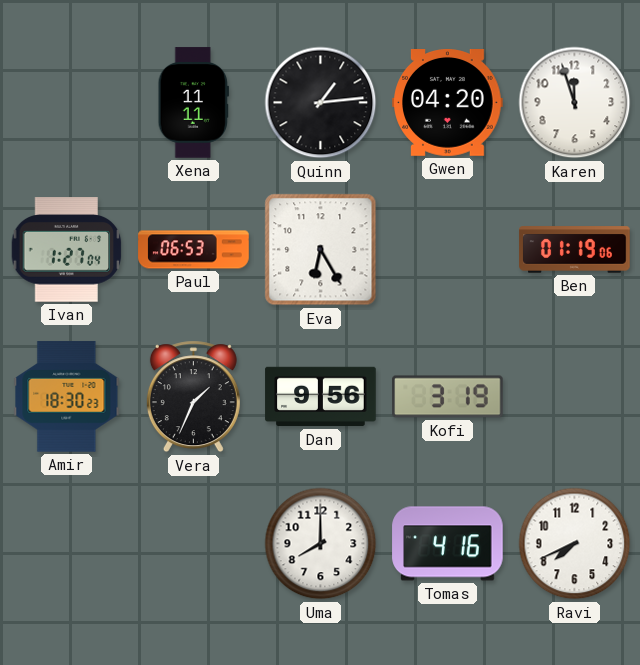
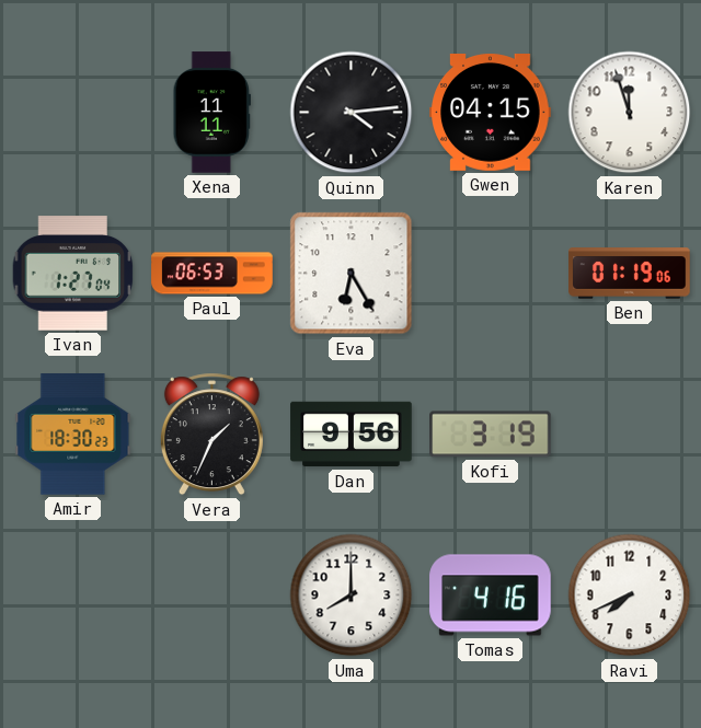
Quinn: 1:14 -> 4:14 (352, 113)
Gwen: 04:20 -> 04:15 (491, 113)
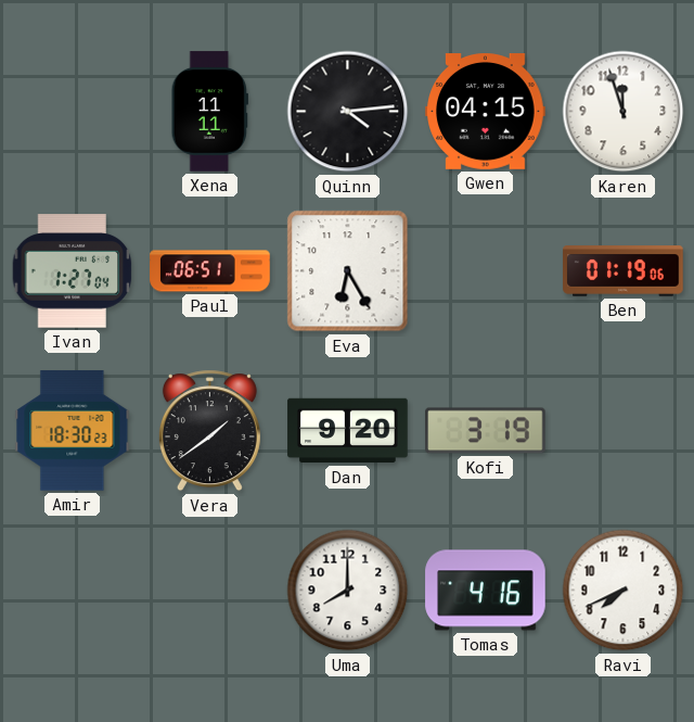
Paul: 06:53 -> 06:51 (210, 271)
Vera: 1:34 -> 1:39 (209, 431)
Dan: 9:56 -> 9:20 (348, 431)
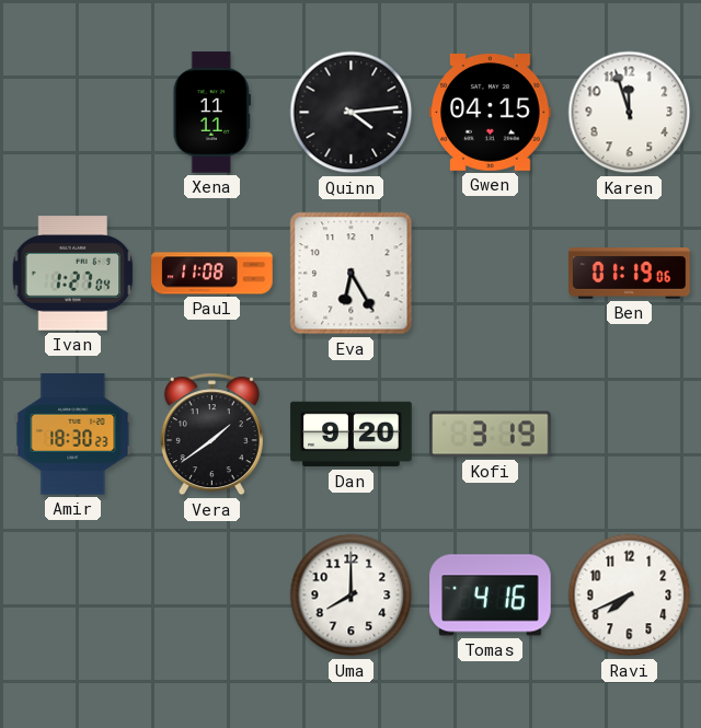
Paul: 06:51 -> 11:08 (212, 274)
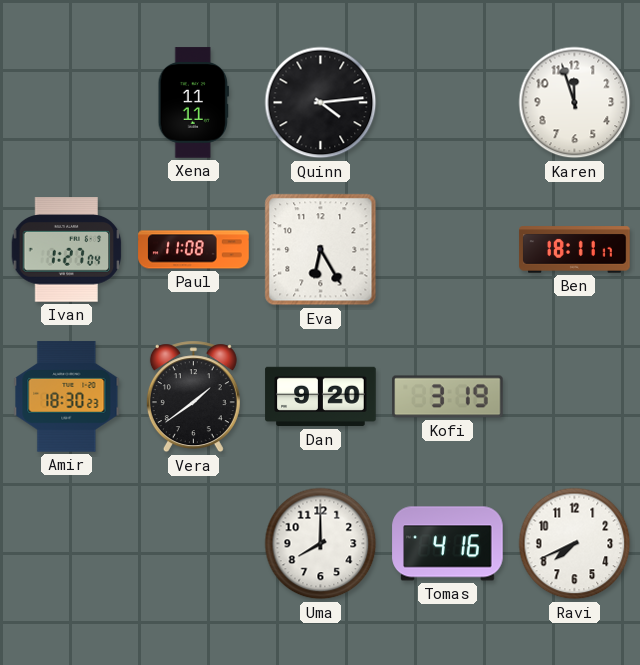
Gwen: 04:15 -> none (491, 113)
Ben: 01:19 -> 18:11 (575, 250)
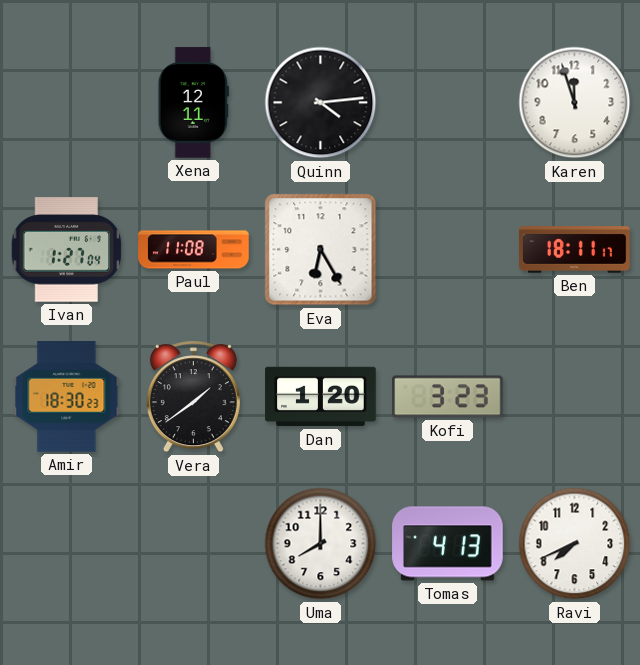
Xena: 11:11 -> 12:11 (193, 103)
Dan: 9:20 -> 1:20 (321, 397)
Kofi: 3:19 -> 3:23 (448, 397)
Tomas: 4:16 -> 4:13 (448, 544)
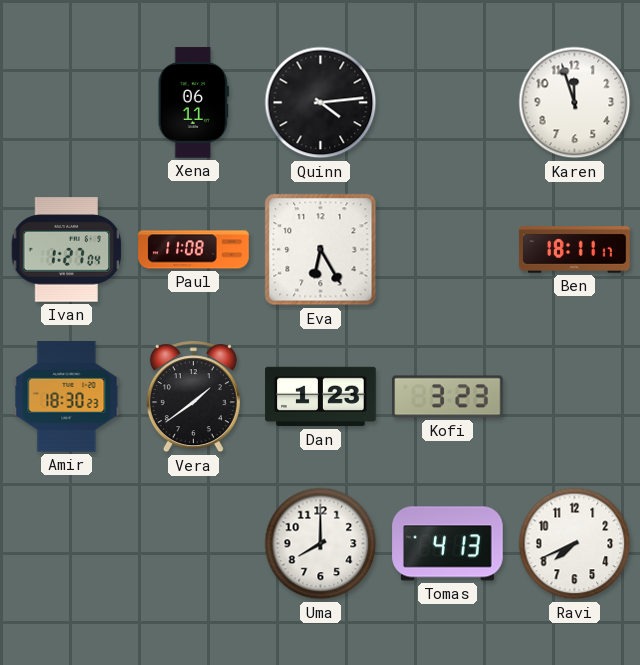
Xena: 12:11 -> 06:11 (193, 103)
Dan: 1:20 -> 1:23 (321, 397)
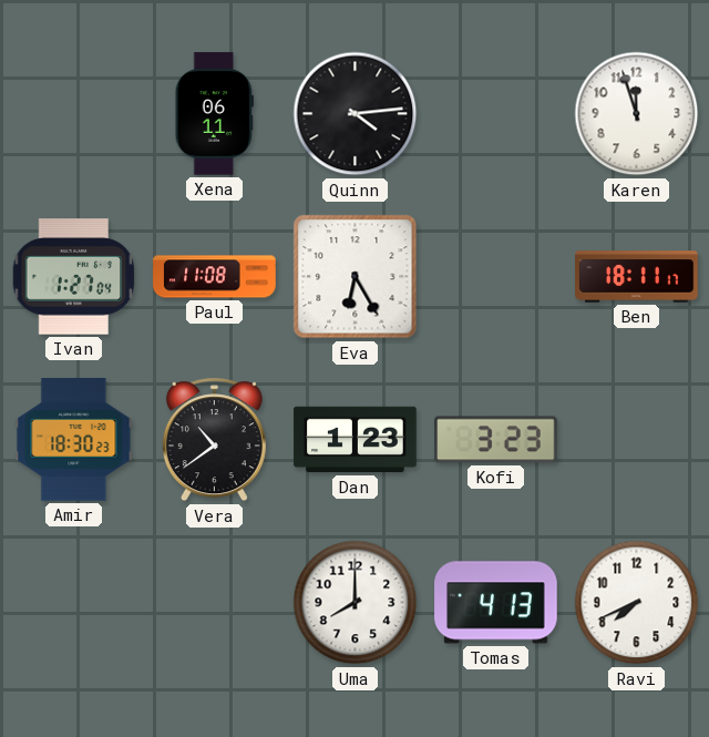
Vera: 1:39 -> 10:39 (214, 440)
